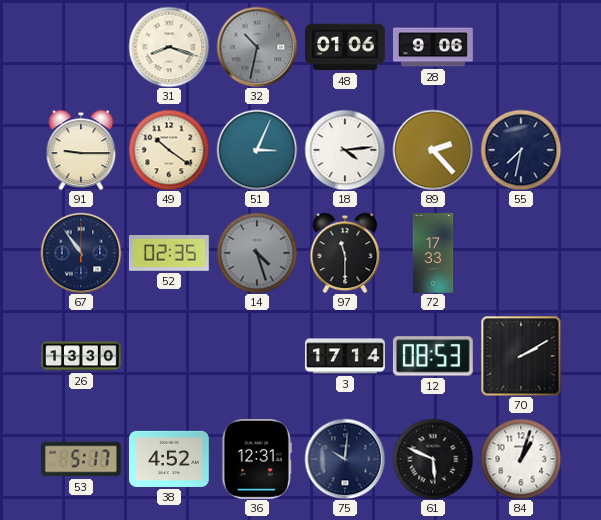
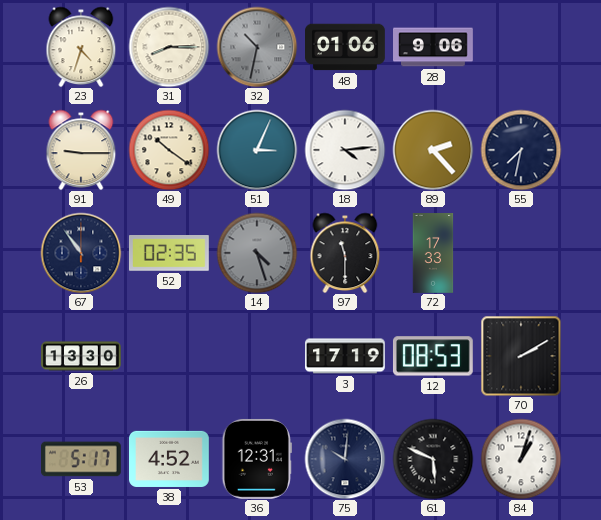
23: none -> 4:33 (81, 47)
31: 8:18 -> 8:15 (169, 47)
3: 17:14 -> 17:19 (346, 356)
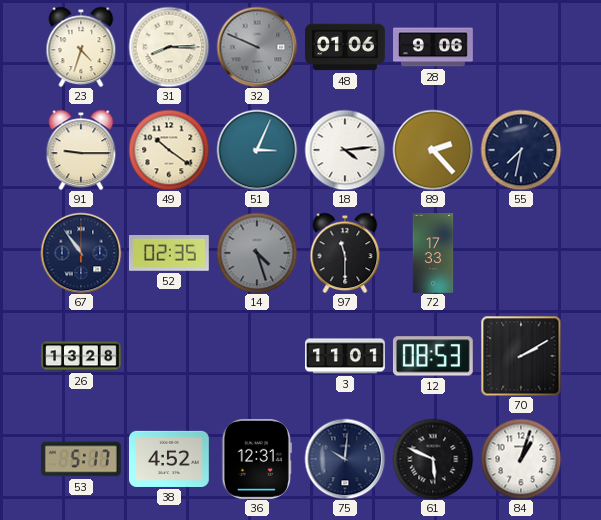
32: 10:32 -> 9:49 (257, 47)
26: 13:30 -> 13:28 (82, 356)
3: 17:19 -> 11:01 (346, 356)
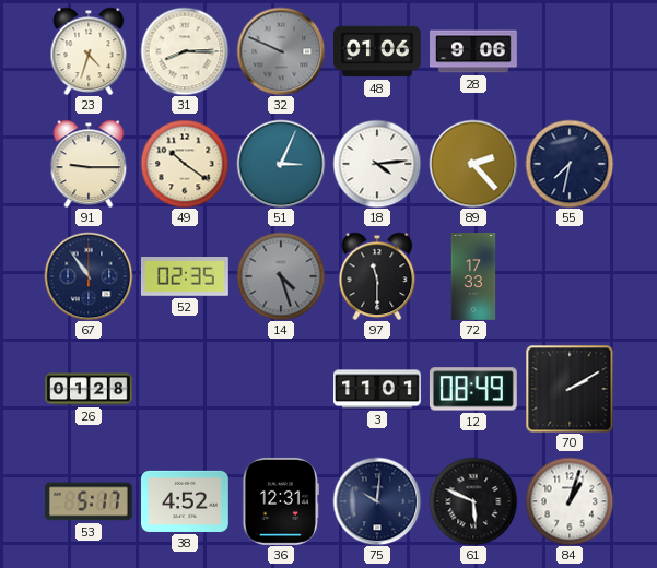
26: 13:28 -> 01:28 (90, 389)
12: 08:53 -> 08:49 (473, 389)
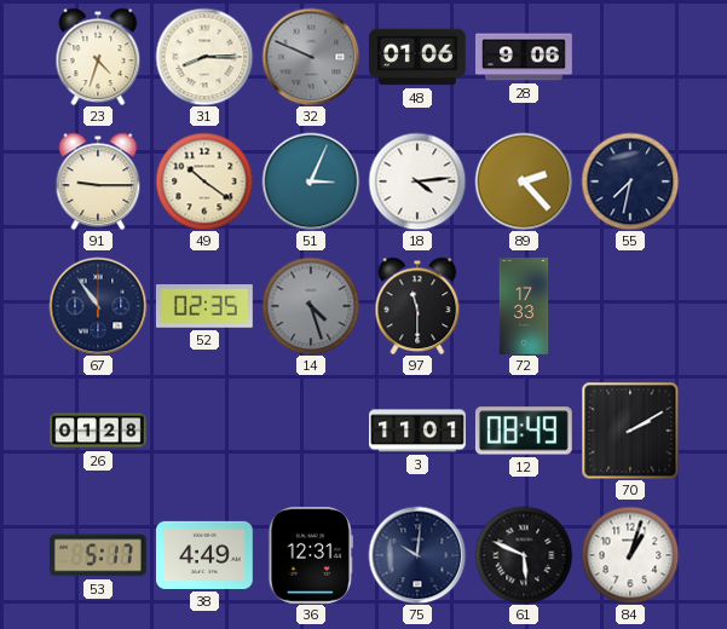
38: 4:52 -> 4:49 (206, 555)
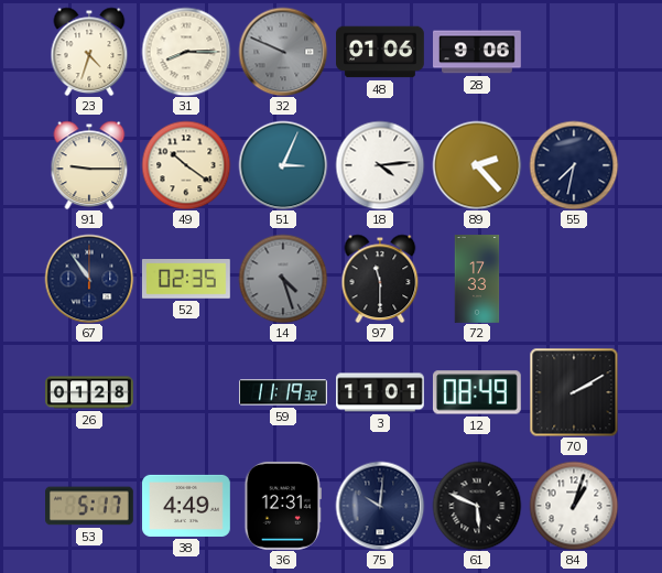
59: none -> 11:19 (284, 392)
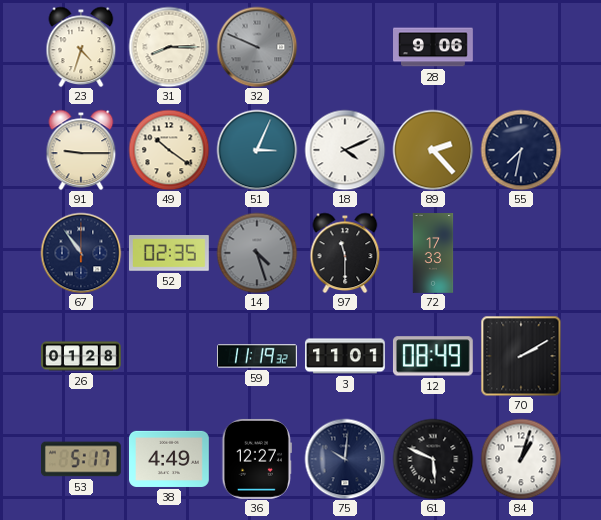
48: 01:06 -> none (381, 52)
18: 4:14 -> 4:11 (345, 150)
36: 12:31 -> 12:27 (257, 459)
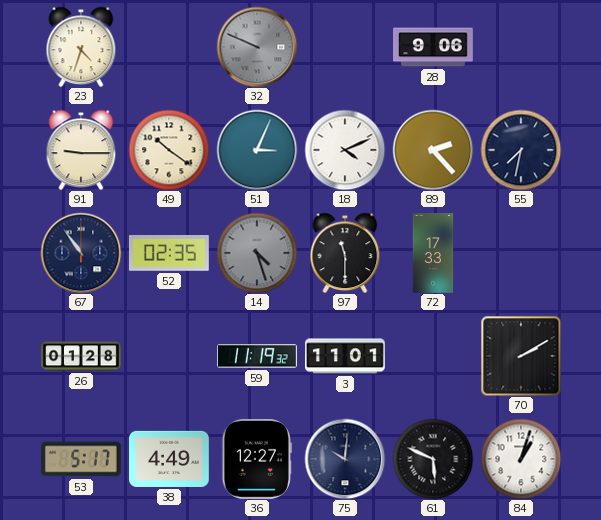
31: 8:15 -> none (169, 47)
12: 08:49 -> none (433, 356)
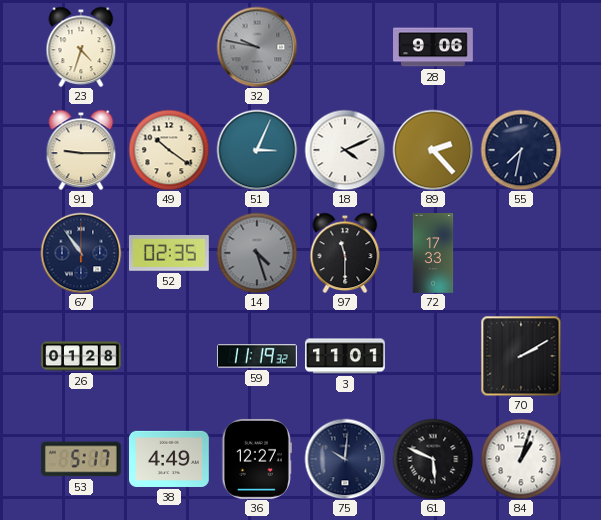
32: 9:49 -> 9:47 (257, 47)
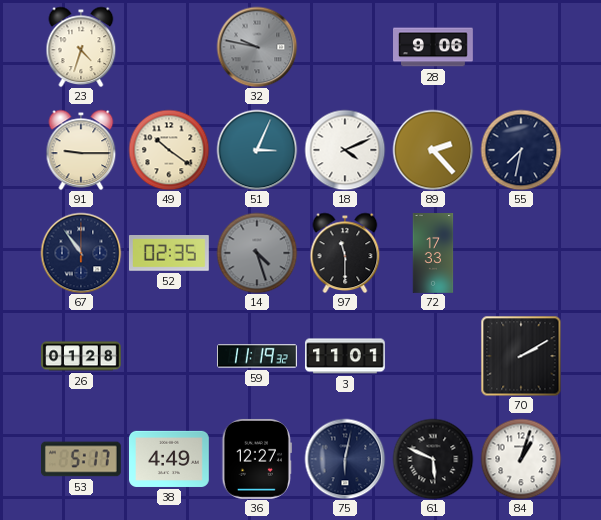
75: 10:01 -> 6:02 (345, 459)
